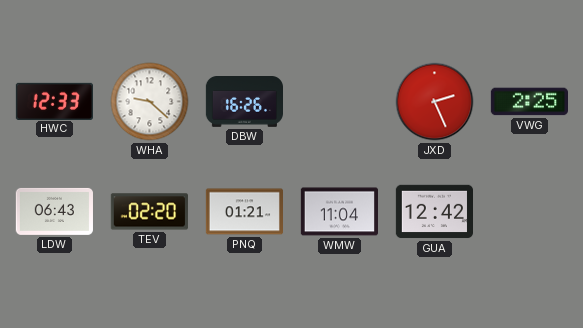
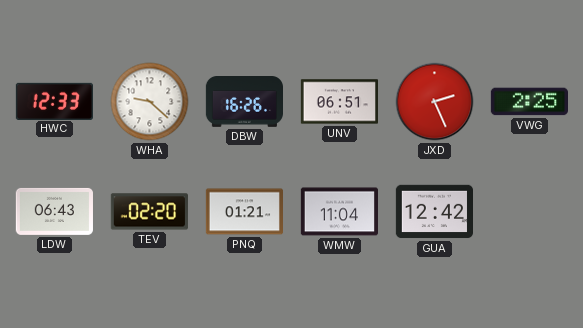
UNV: none -> 06:51 (339, 102)
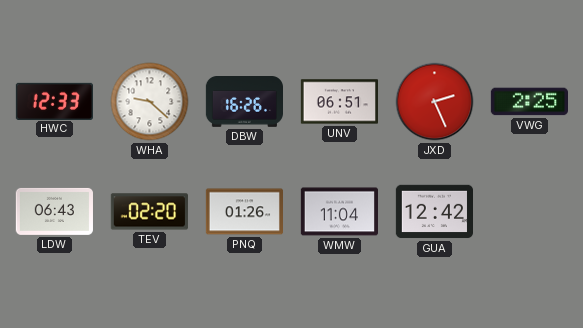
PNQ: 01:21 -> 01:26 (244, 212)
